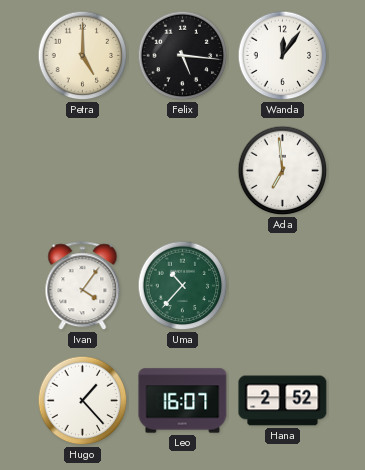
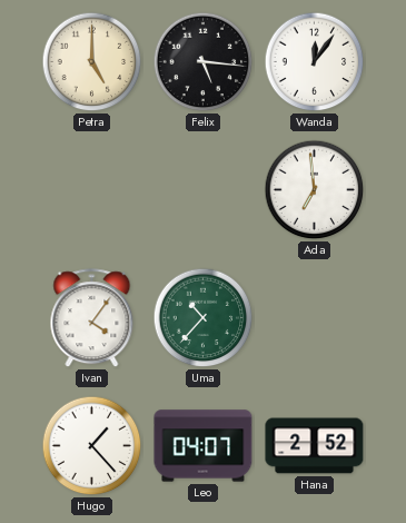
Leo: 16:07 -> 04:07 (204, 446)
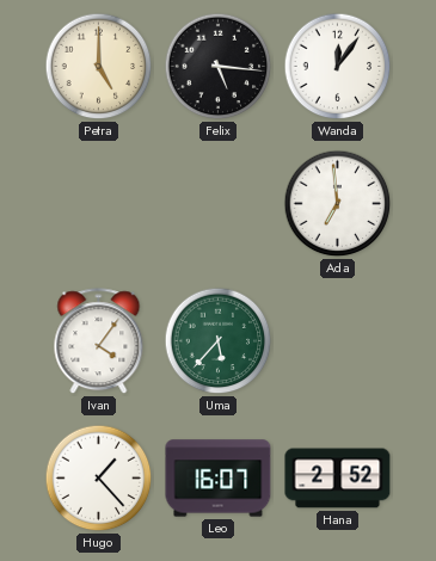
Uma: 10:37 -> 5:37 (219, 341)
Leo: 04:07 -> 16:07 (219, 479)
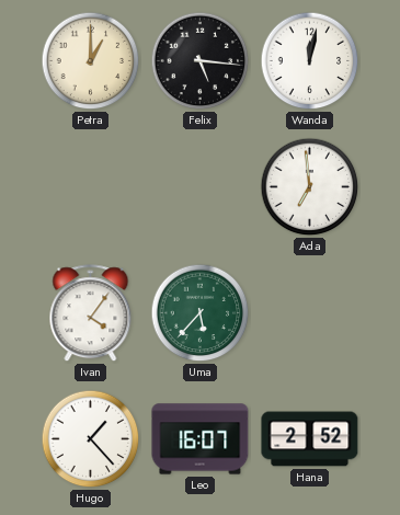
Petra: 5:00 -> 1:00 (91, 61)
Wanda: 12:06 -> 12:02 (310, 61)
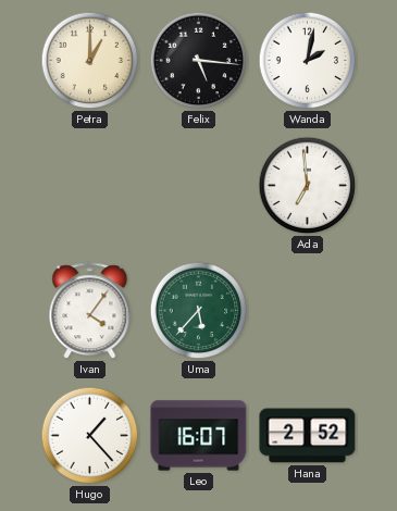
Wanda: 12:02 -> 2:02 (308, 61)
